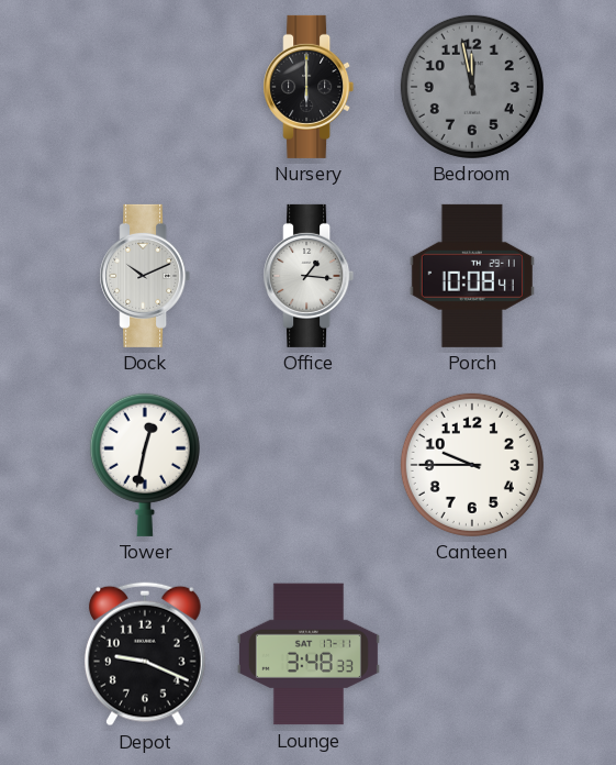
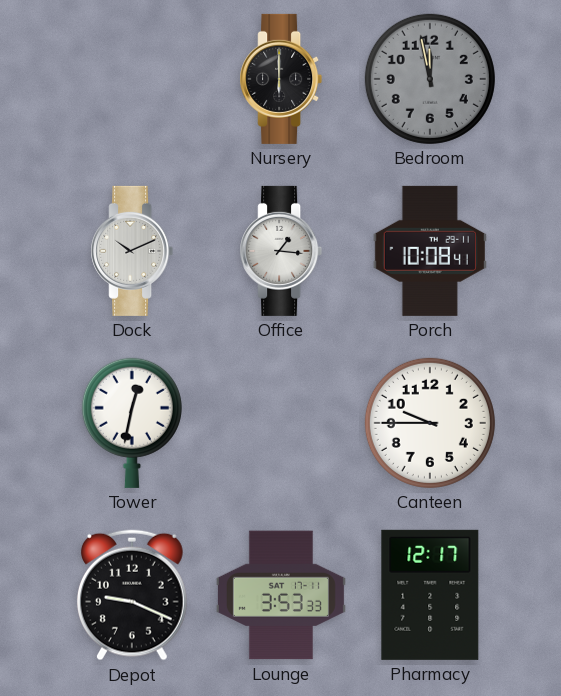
Lounge: 3:48 -> 3:53 (281, 595)
Pharmacy: none -> 12:17 (430, 595)
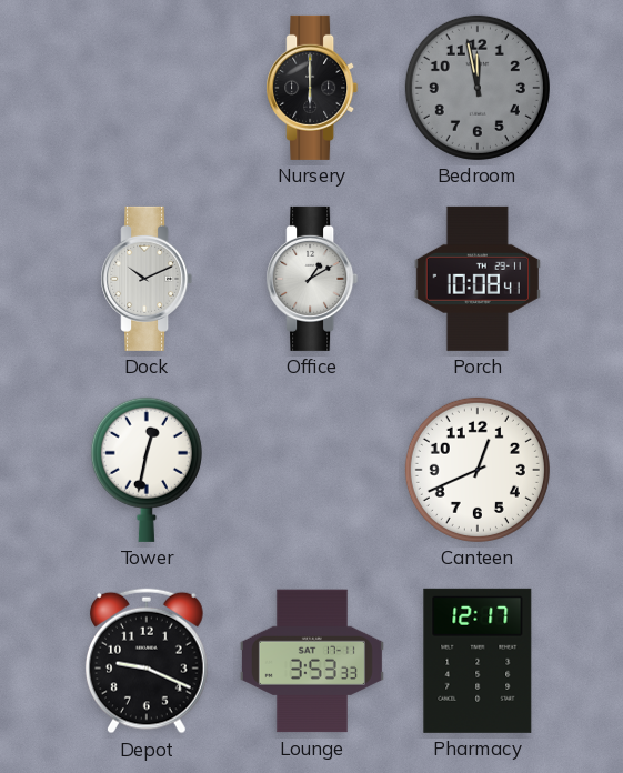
Office: 1:16 -> 1:10 (312, 279)
Canteen: 9:45 -> 12:41 (478, 470)
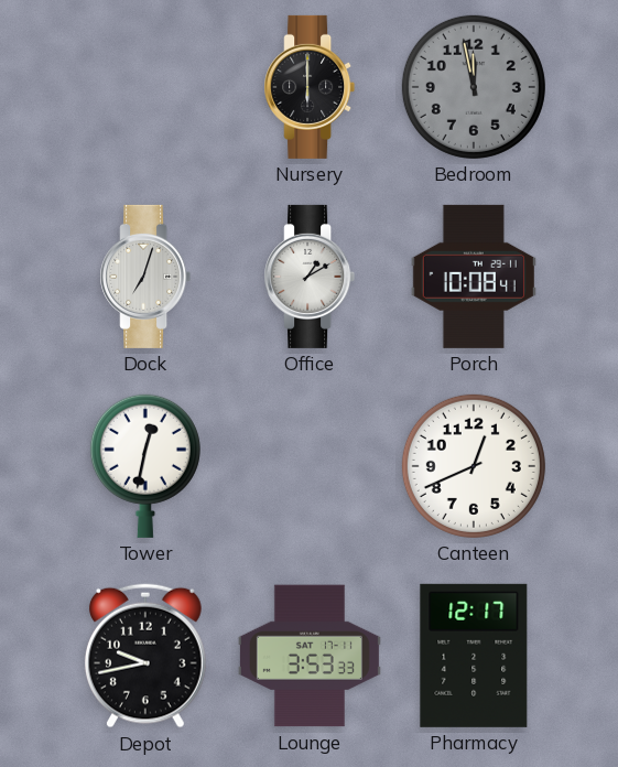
Dock: 10:11 -> 7:03 (145, 277)
Depot: 9:19 -> 9:43 (145, 656)
